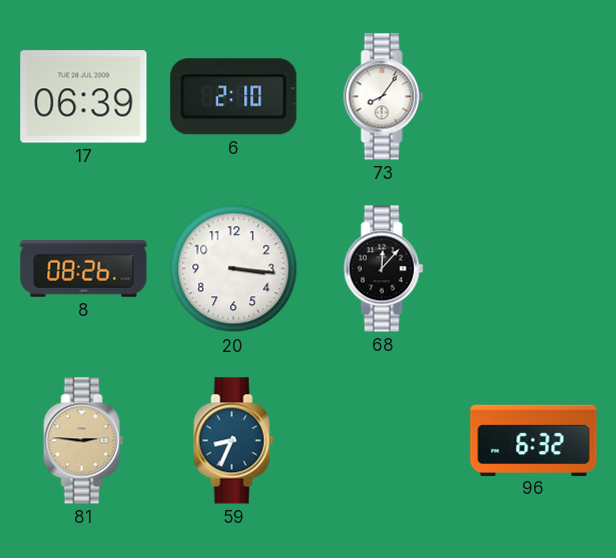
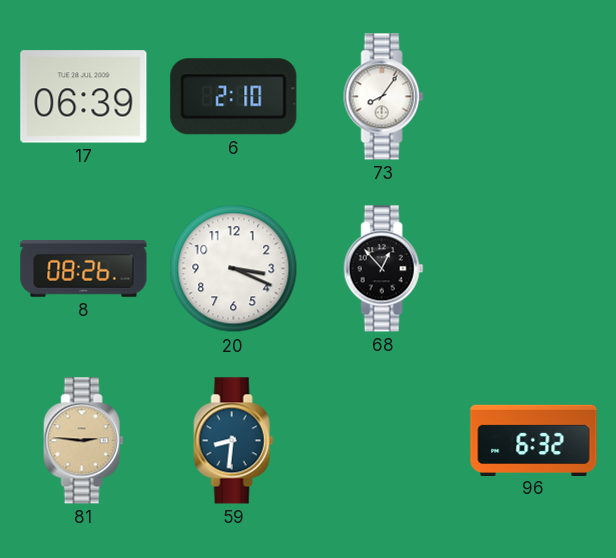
20: 3:16 -> 3:19 (234, 269)
68: 12:07 -> 12:53 (384, 269)
59: 8:34 -> 8:31 (234, 441)
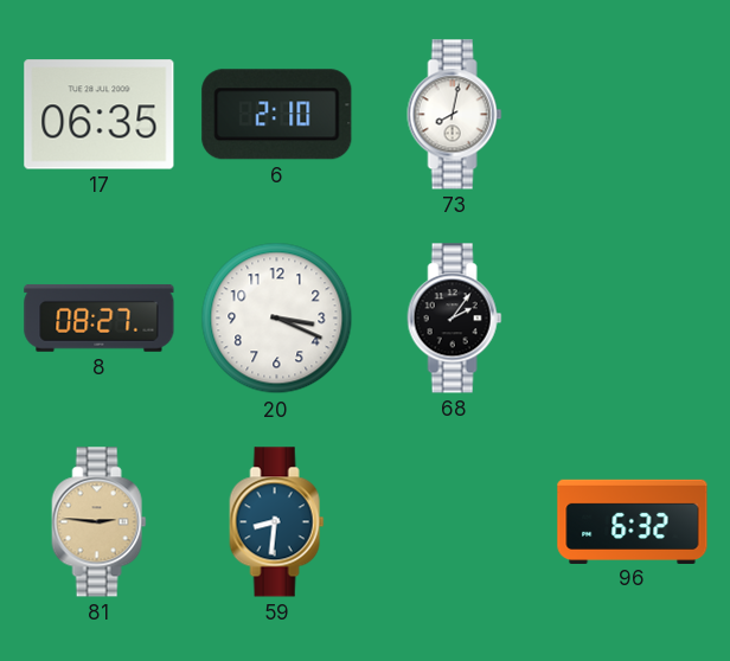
17: 06:39 -> 06:35 (100, 115)
73: 8:06 -> 8:02 (455, 115)
8: 08:26 -> 08:27 (100, 317)
68: 12:53 -> 2:06 (455, 319)
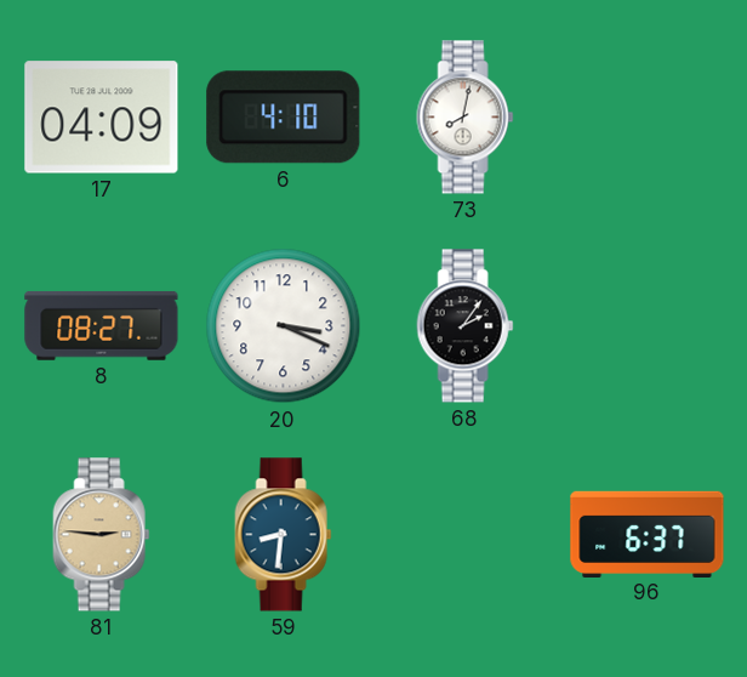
17: 06:35 -> 04:09 (102, 118)
6: 2:10 -> 4:10 (284, 118)
96: 6:32 -> 6:37 (648, 534)
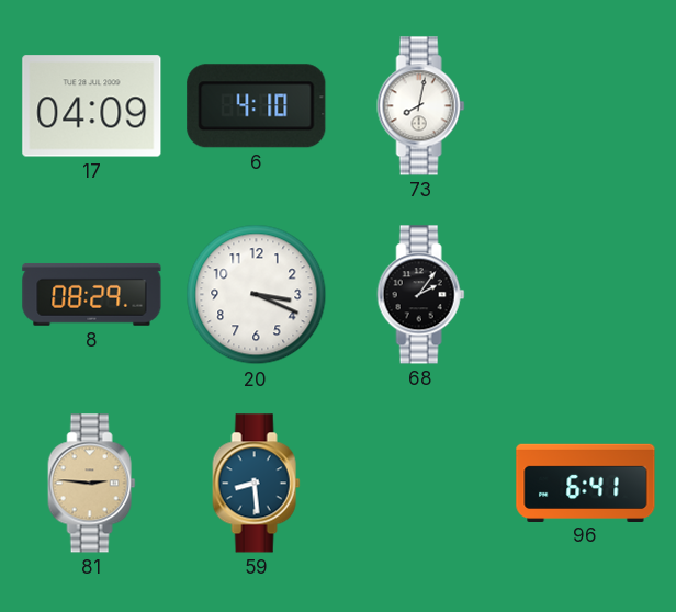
8: 08:27 -> 08:29 (92, 294)
59: 8:31 -> 8:29 (257, 484)
96: 6:37 -> 6:41 (586, 483)
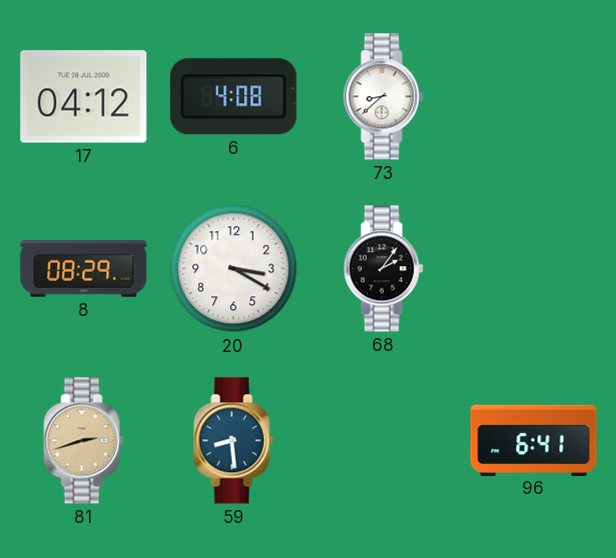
17: 04:09 -> 04:12 (84, 97)
6: 4:10 -> 4:08 (234, 97)
73: 8:02 -> 8:38 (384, 97)
20: 3:19 -> 3:20 (234, 269)
81: 2:46 -> 2:42 (84, 441)
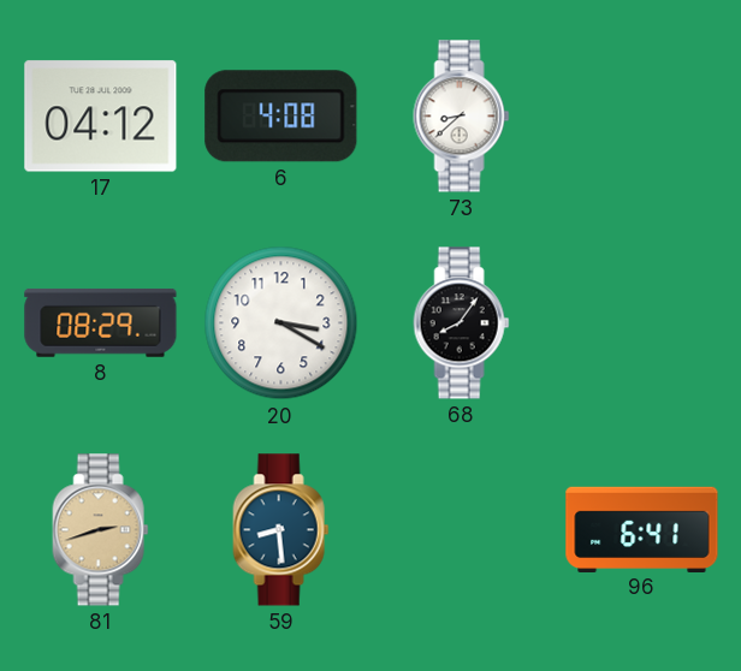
68: 2:06 -> 8:06 (462, 323)
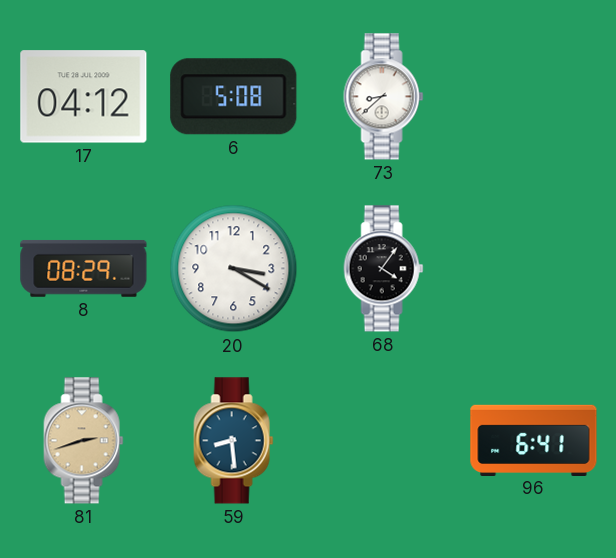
6: 4:08 -> 5:08 (234, 97)
68: 8:06 -> 4:06 (384, 269)
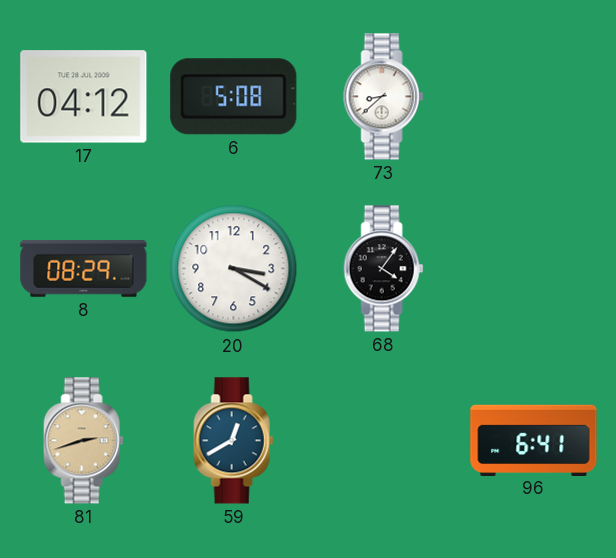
59: 8:29 -> 12:40 (234, 441)
